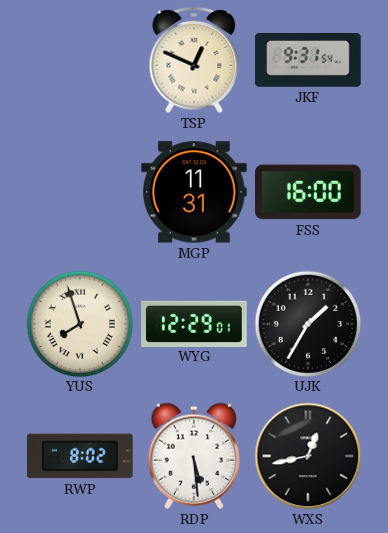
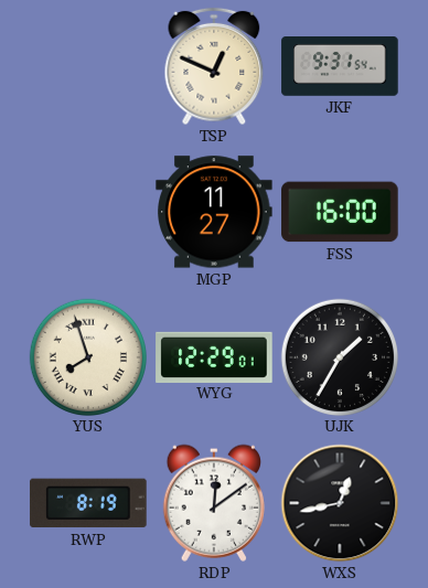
MGP: 11:31 -> 11:27 (214, 212)
RWP: 8:02 -> 8:19 (88, 503)
RDP: 5:29 -> 12:09 (214, 503)
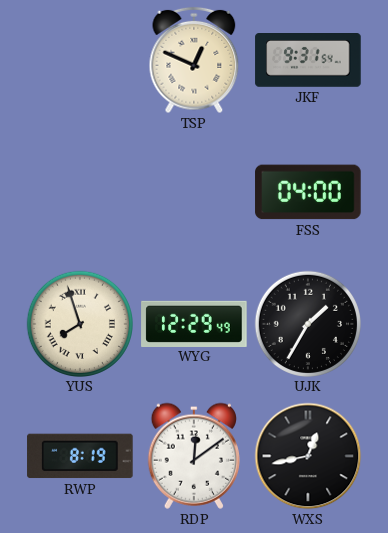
MGP: 11:27 -> none (214, 212)
FSS: 16:00 -> 04:00 (308, 192)
WYG: 12:29:01 -> 12:29:49 (194, 323)
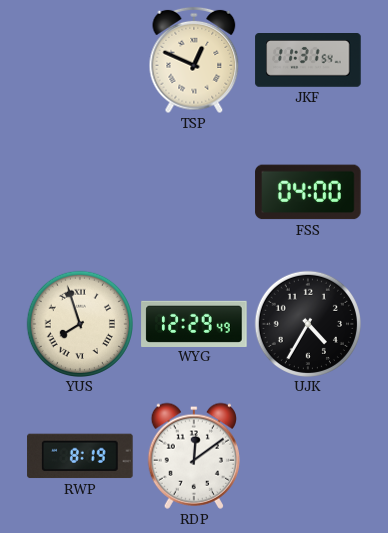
JKF: 9:31 -> 11:31 (308, 61)
UJK: 1:35 -> 4:35 (307, 323)
WXS: 12:43 -> none (308, 456)
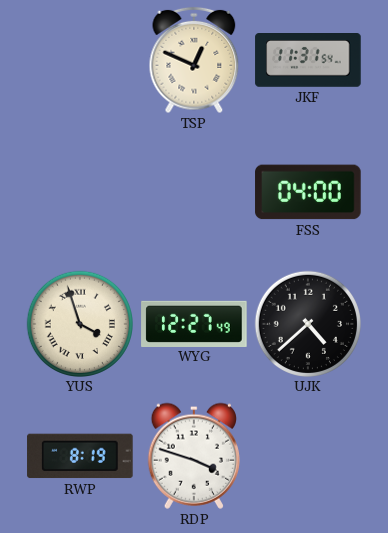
YUS: 7:57 -> 3:57 (79, 323)
WYG: 12:29 -> 12:27 (194, 323)
UJK: 4:35 -> 4:38 (307, 323)
RDP: 12:09 -> 3:48 (194, 456)
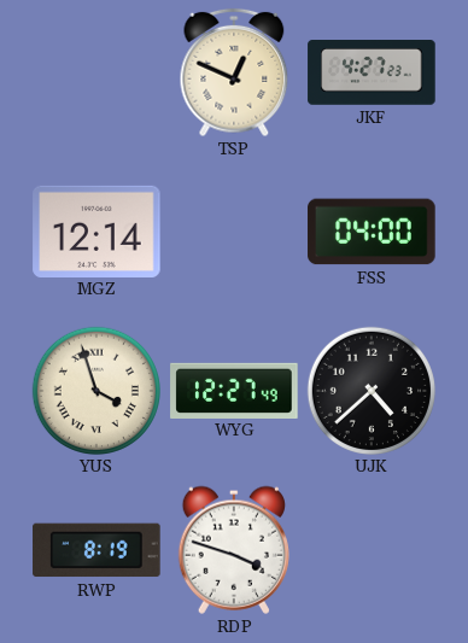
JKF: 11:31 -> 4:27 (372, 74)
MGZ: none -> 12:14 (96, 230)
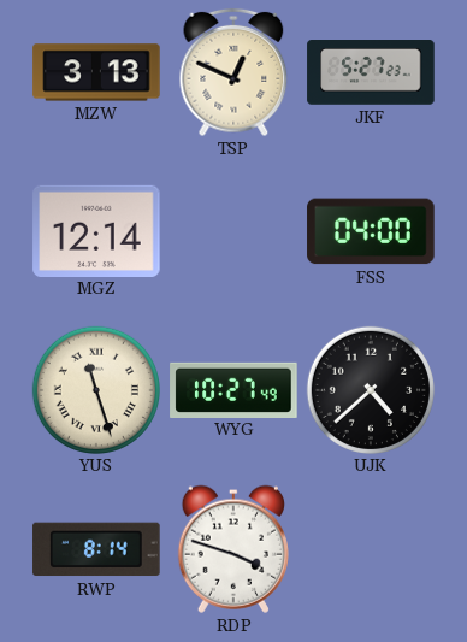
MZW: none -> 3:13 (96, 72)
JKF: 4:27 -> 5:27 (371, 73)
YUS: 3:57 -> 11:27 (95, 389)
WYG: 12:27 -> 10:27 (233, 389)
RWP: 8:19 -> 8:14 (96, 549)
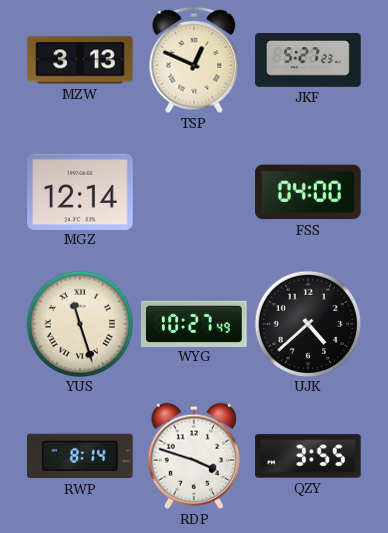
QZY: none -> 3:55 (308, 456)
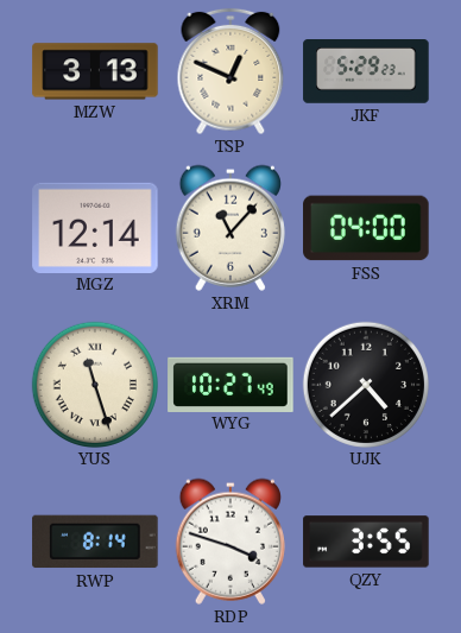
JKF: 5:27 -> 5:29 (366, 72)
XRM: none -> 11:07 (230, 228)
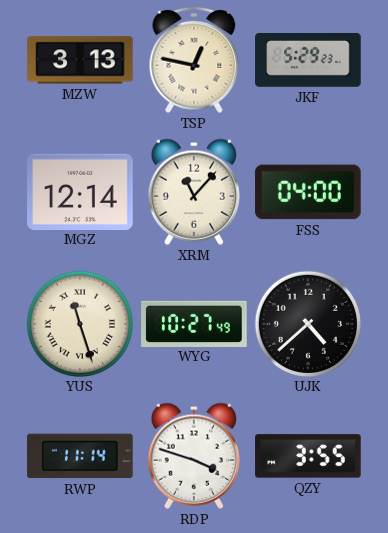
TSP: 12:49 -> 12:47 (194, 60)
RWP: 8:14 -> 11:14 (80, 456)
